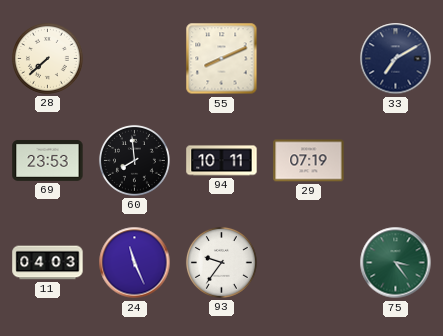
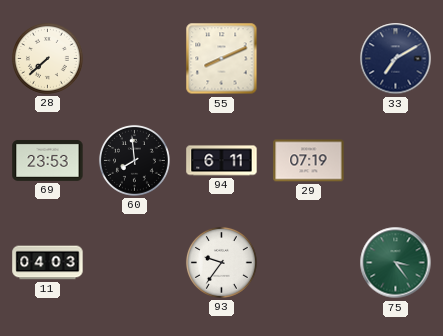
94: 10:11 -> 6:11 (222, 161)
24: 11:26 -> none (135, 263)
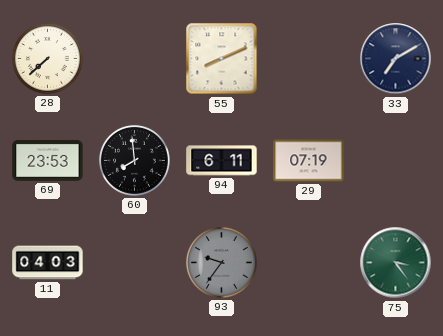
93 dial: white -> grey (221, 262)
